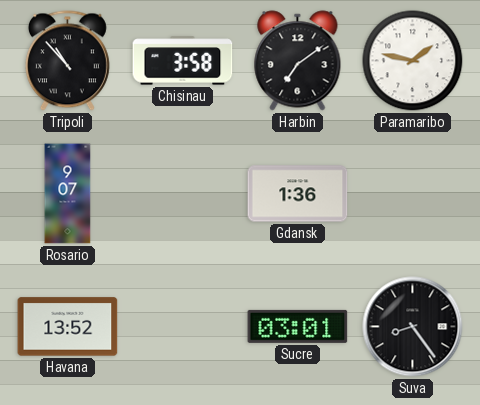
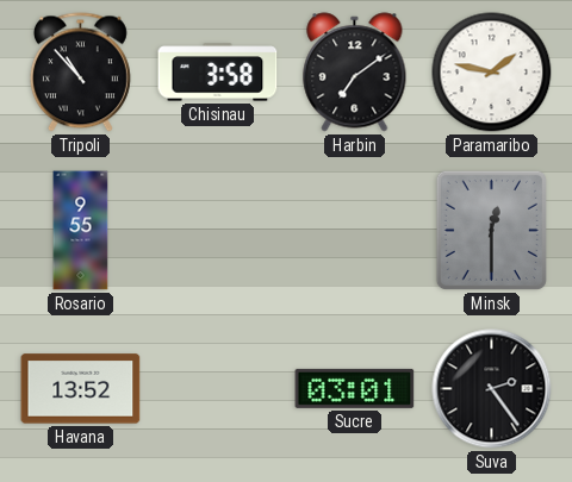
Rosario: 9:07 -> 9:55 (81, 231)
Gdansk: 1:36 -> none (298, 194)
Minsk: none -> 12:30 (491, 230)
Suva: 8:24 -> 2:24 (492, 389)
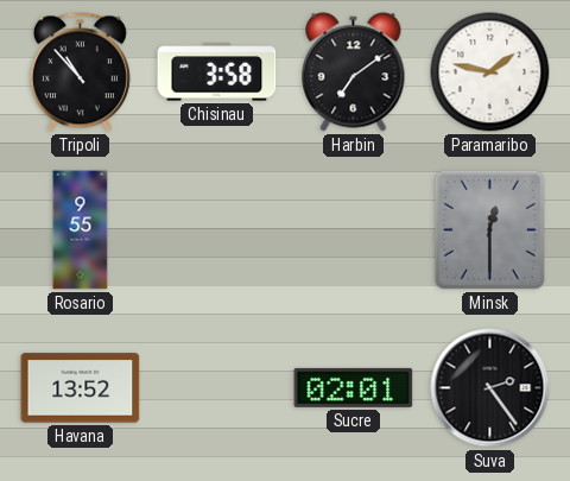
Sucre: 03:01 -> 02:01 (354, 387)
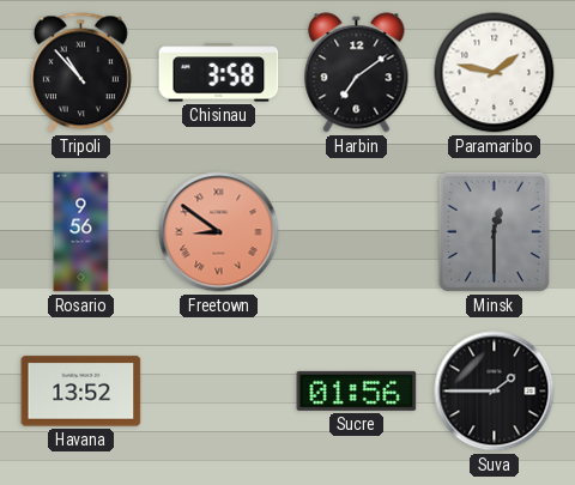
Rosario: 9:55 -> 9:56 (81, 232)
Freetown: none -> 8:51 (219, 232)
Sucre: 02:01 -> 01:56 (357, 390)
Suva: 2:24 -> 1:45 (495, 392)
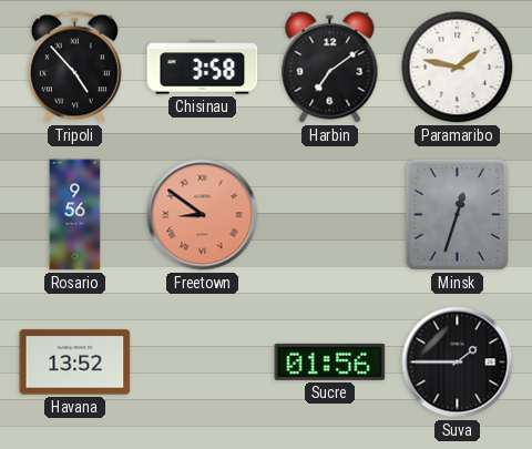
Tripoli: 10:53 -> 4:53 (74, 68)
Minsk: 12:30 -> 12:33 (457, 214)
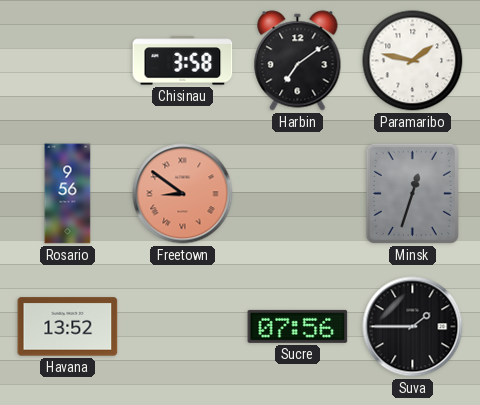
Tripoli: 4:53 -> none (74, 68)
Sucre: 01:56 -> 07:56 (298, 326)
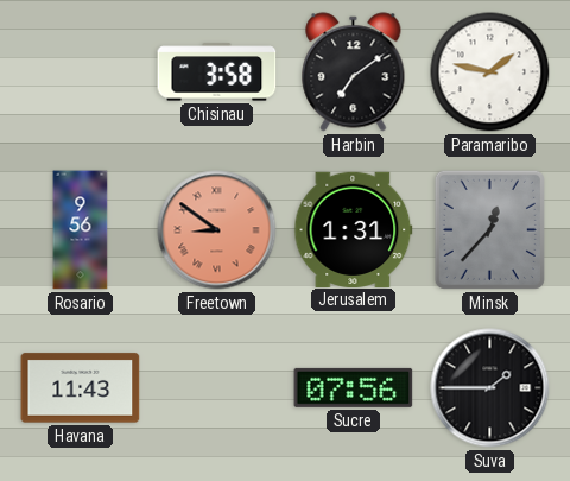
Jerusalem: none -> 1:31 (354, 229)
Minsk: 12:33 -> 12:37 (489, 229)
Havana: 13:52 -> 11:43 (81, 388)
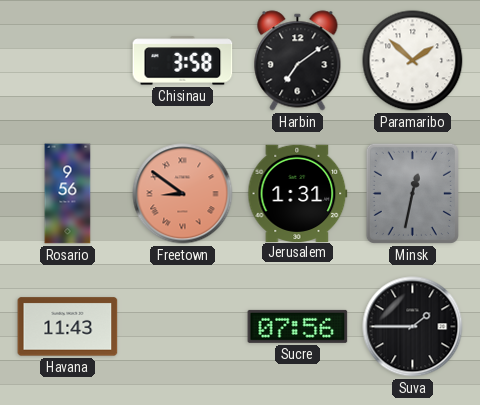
Paramaribo: 1:47 -> 1:52 (413, 61)
Minsk: 12:37 -> 12:32 (412, 193)
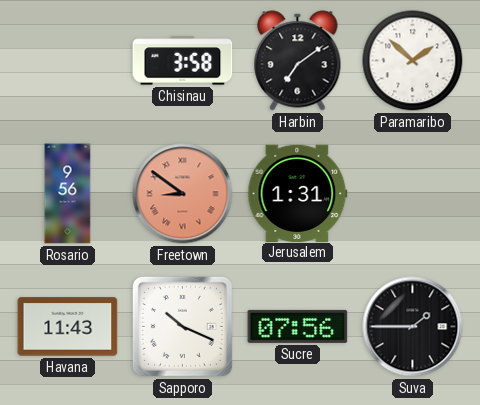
Minsk: 12:32 -> none (412, 193)
Sapporo: none -> 10:19 (182, 326)
